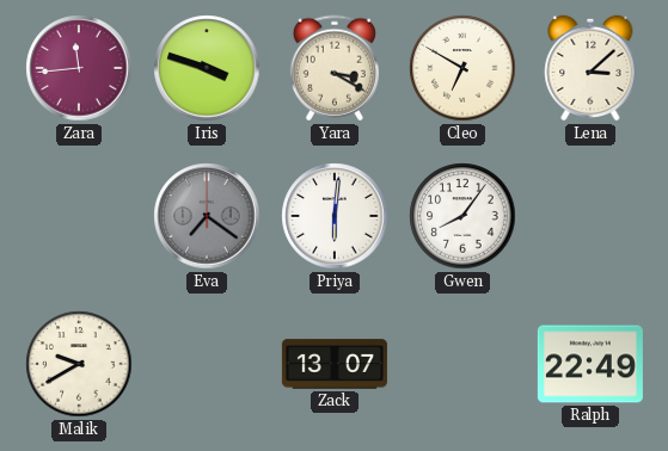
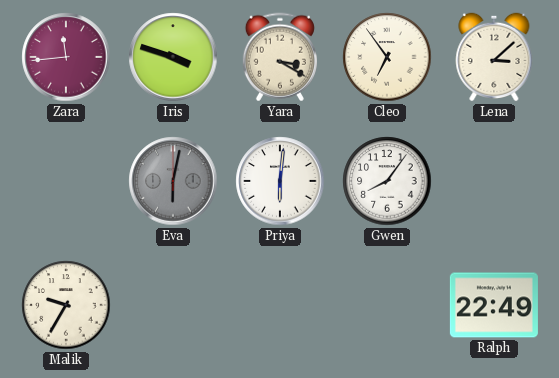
Cleo: 6:50 -> 6:54 (387, 57)
Eva: 7:21 -> 6:02 (173, 181)
Malik: 9:40 -> 9:35 (66, 305)
Zack: 13:07 -> none (335, 364)
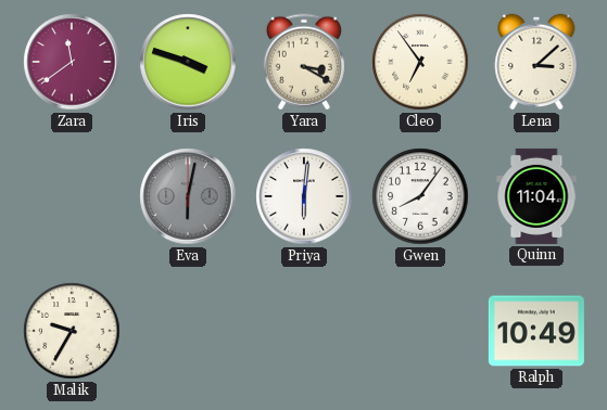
Zara: 11:44 -> 11:39 (72, 62)
Quinn: none -> 11:04 (536, 196)
Ralph: 22:49 -> 10:49 (536, 331)
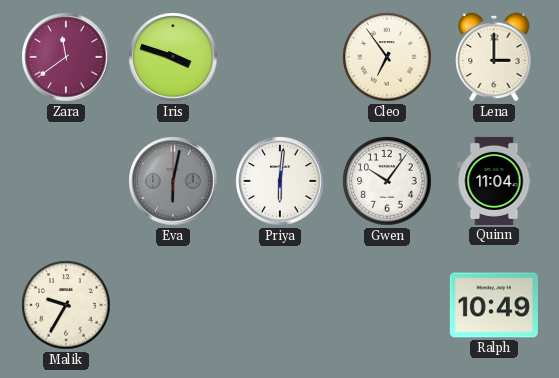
Yara: 3:20 -> none (304, 62)
Lena: 3:08 -> 3:00 (494, 57)
Gwen: 8:06 -> 10:06 (387, 181)
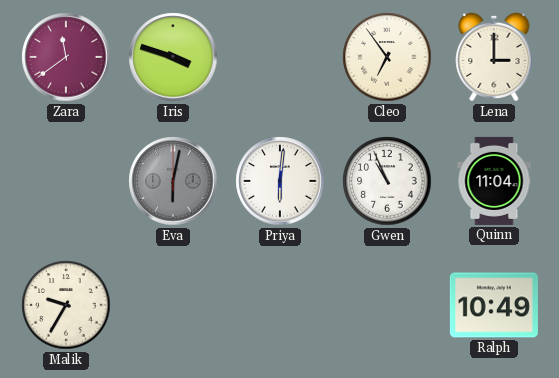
Gwen: 10:06 -> 10:56 (387, 181)
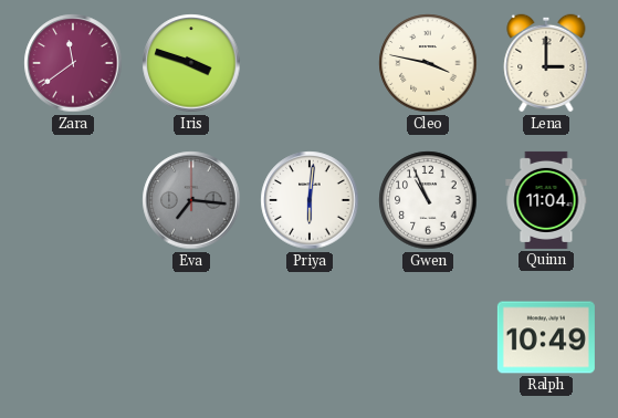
Cleo: 6:54 -> 3:47 (428, 63)
Eva: 6:02 -> 7:16 (191, 200)
Malik: 9:35 -> none (66, 305)
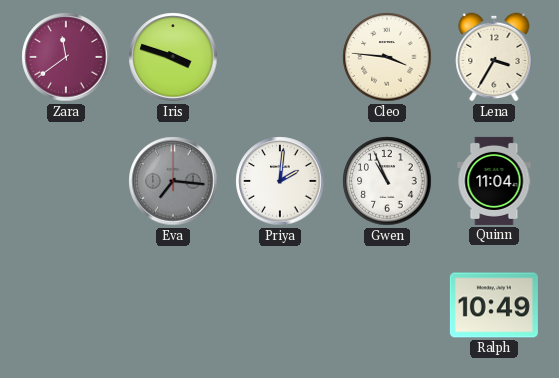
Cleo: 3:47 -> 3:46 (387, 57)
Lena: 3:00 -> 3:35 (494, 57)
Priya: 6:01 -> 2:01 (280, 181)
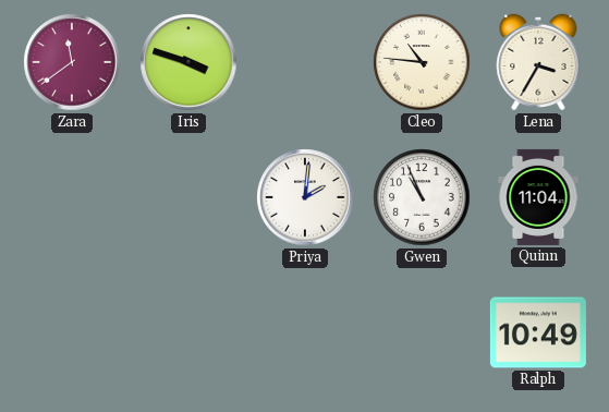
Cleo: 3:46 -> 10:46 (422, 62)
Eva: 7:16 -> none (173, 181)
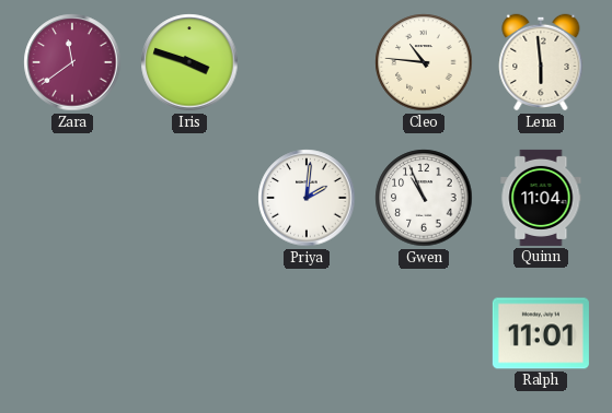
Lena: 3:35 -> 5:59 (541, 62)
Ralph: 10:49 -> 11:01 (541, 333)
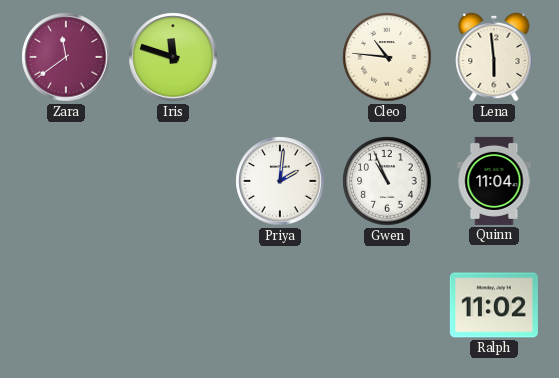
Iris: 3:48 -> 11:48 (173, 57)
Ralph: 11:01 -> 11:02 (494, 305)
